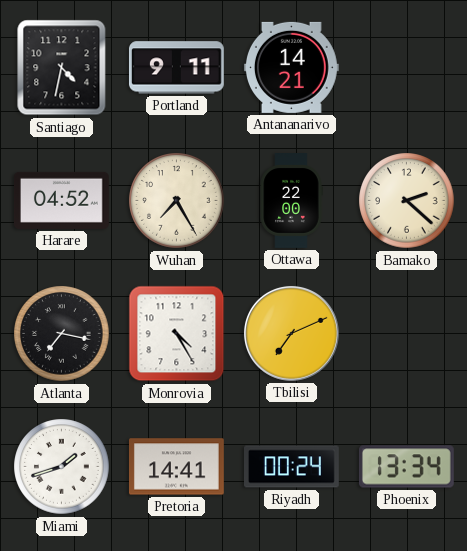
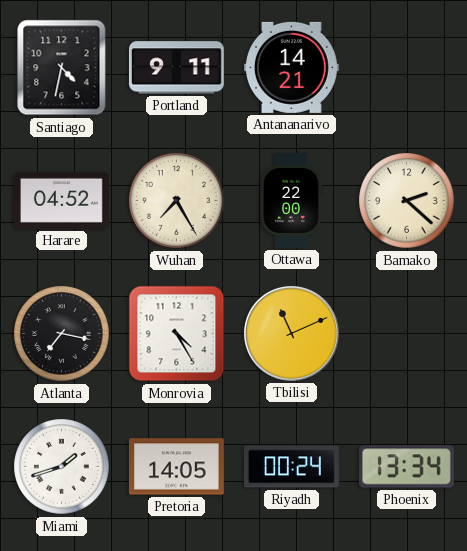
Tbilisi: 7:11 -> 11:11 (291, 333)
Pretoria: 14:41 -> 14:05 (176, 467)
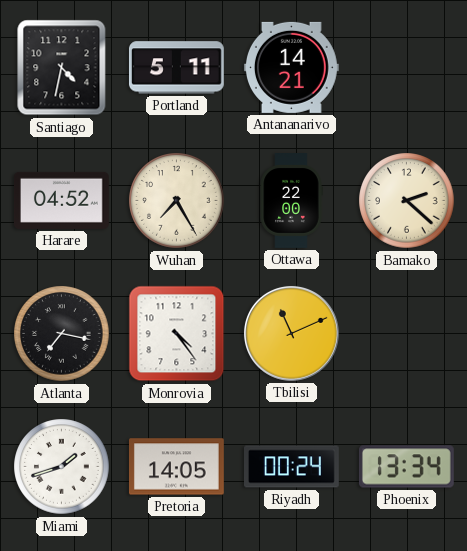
Portland: 9:11 -> 5:11 (176, 68)
Monrovia: 4:25 -> 4:24 (177, 334)
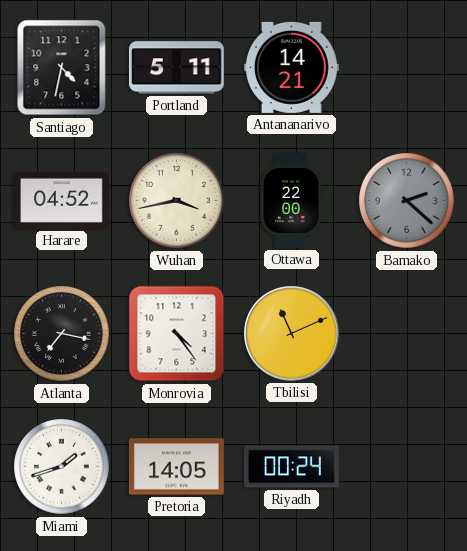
Wuhan: 7:25 -> 3:43 (177, 201)
Bamako dial: cream -> grey (407, 201)
Phoenix: 13:34 -> none (406, 467)
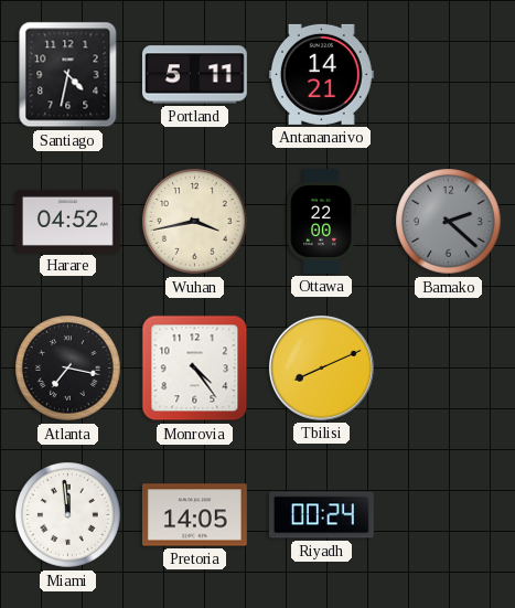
Tbilisi: 11:11 -> 8:11 (321, 367)
Miami: 1:42 -> 11:59 (68, 515)
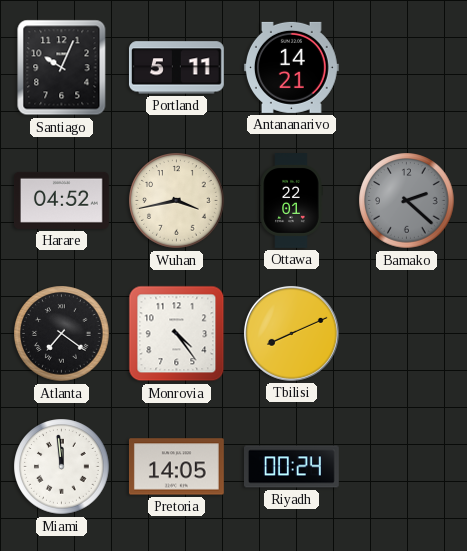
Santiago: 4:32 -> 10:04 (62, 68)
Ottawa: 22:00 -> 22:01 (291, 201)
Atlanta: 7:17 -> 7:21 (62, 334)
